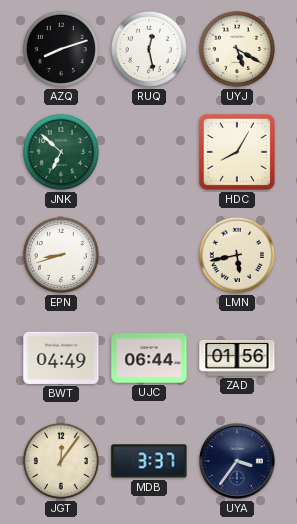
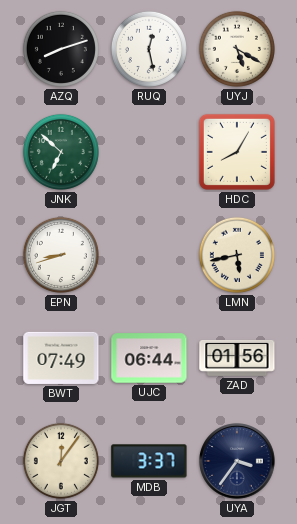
BWT: 04:49 -> 07:49 (61, 358)
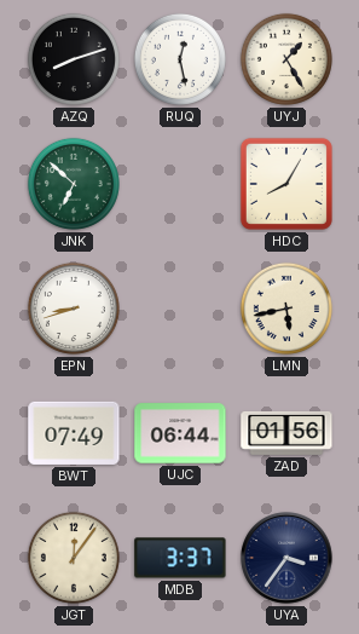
UYJ: 5:20 -> 1:25 (286, 59)
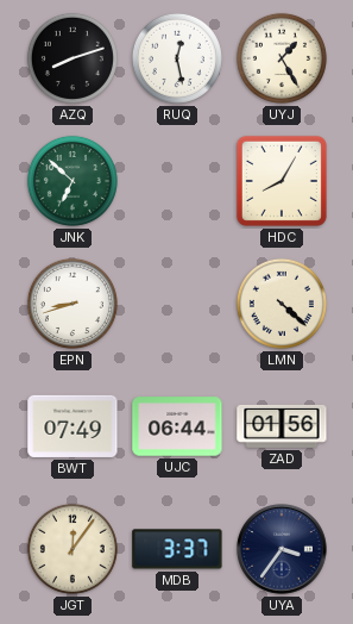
LMN: 5:43 -> 4:22 (282, 304)
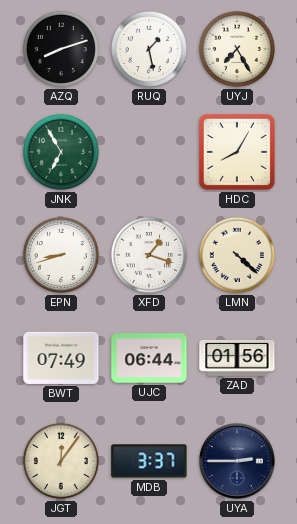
RUQ: 12:28 -> 1:28 (149, 49)
UYJ: 1:25 -> 7:25 (237, 49)
JNK: 6:52 -> 6:55 (61, 152)
XFD: none -> 1:18 (149, 255)
UYA: 3:36 -> 2:45 (237, 461)
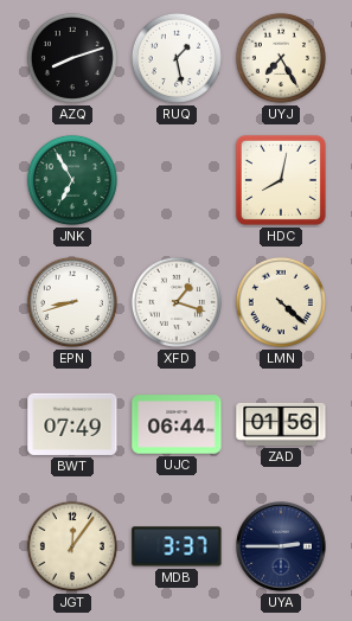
HDC: 8:05 -> 8:02 (281, 180)
